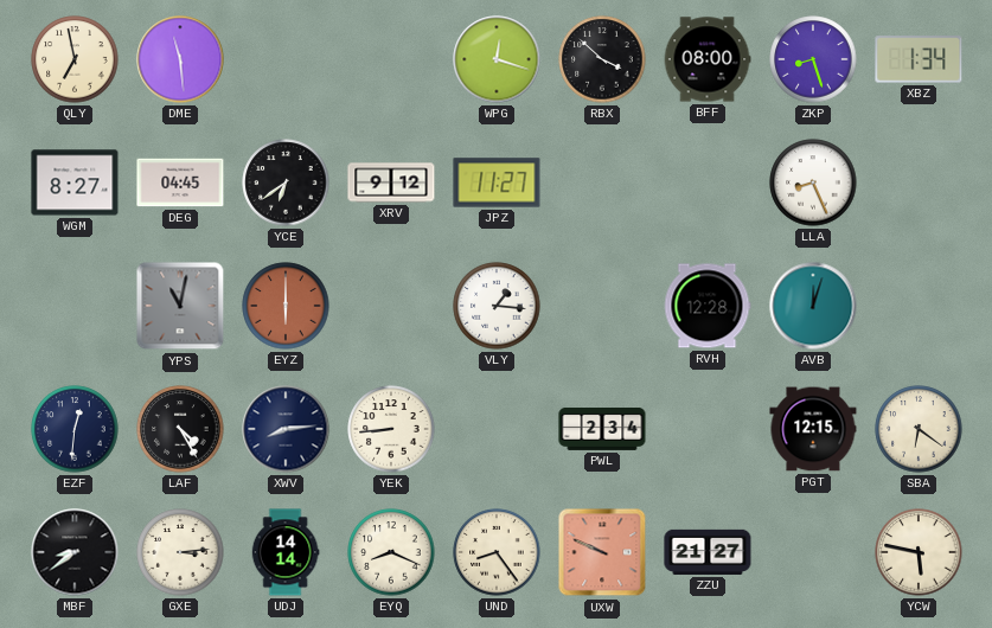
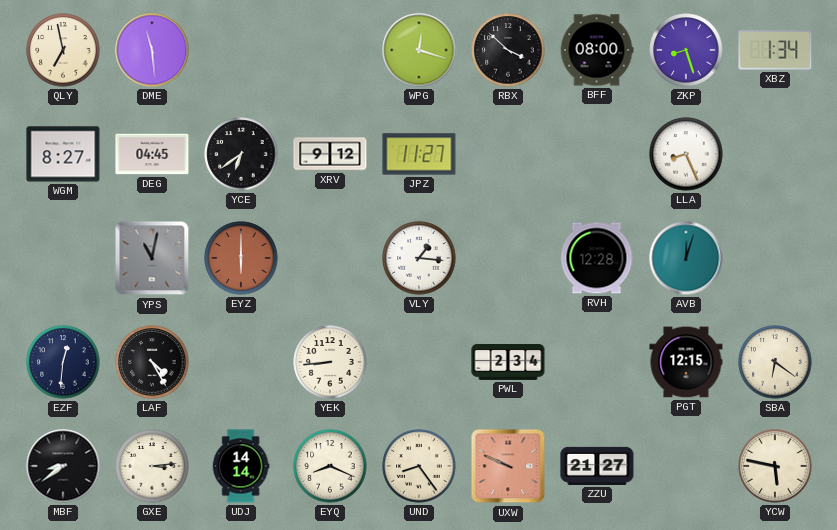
XWV: 8:14 -> none (286, 429)
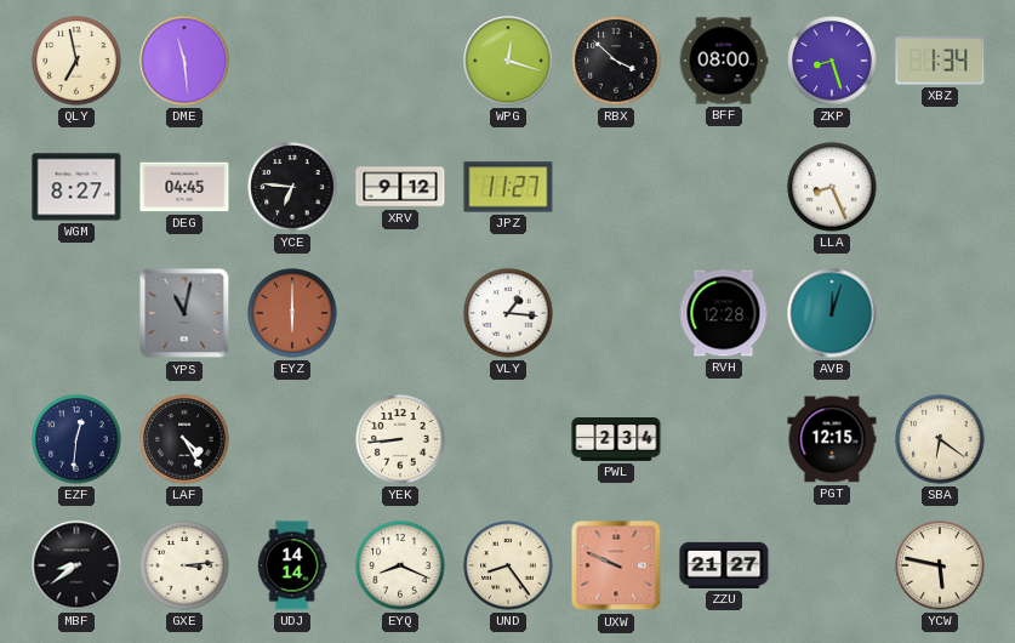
YCE: 6:39 -> 6:46 (292, 187)
